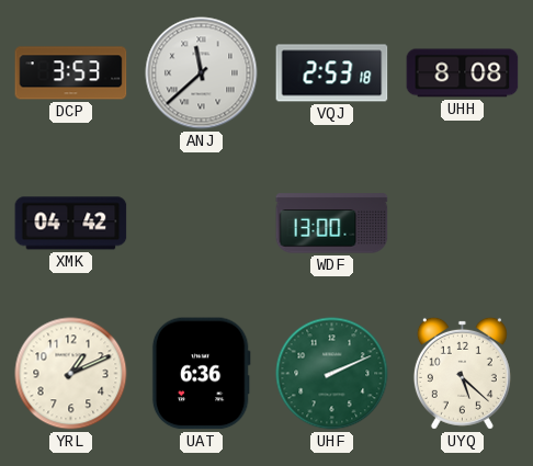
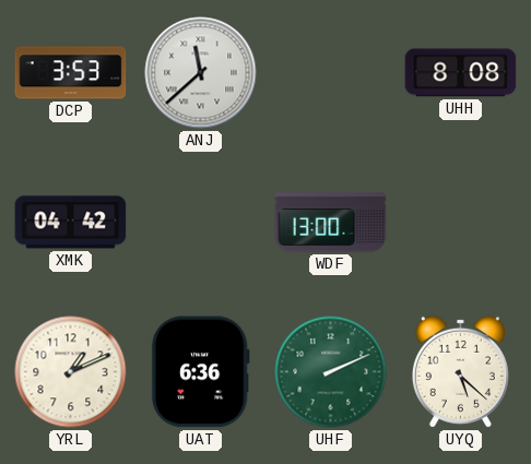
VQJ: 2:53 -> none (332, 73)
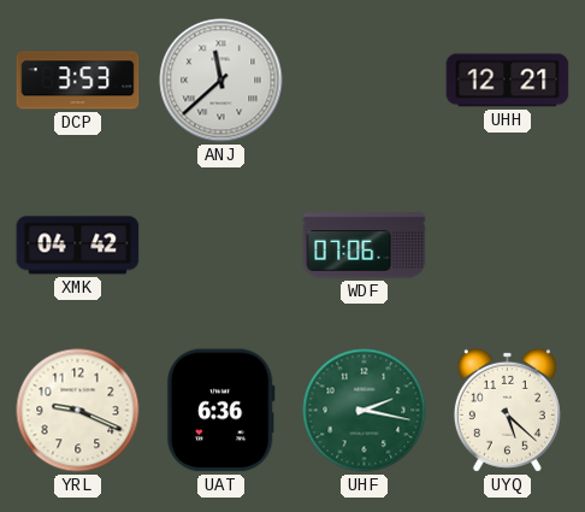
UHH: 8:08 -> 12:21 (508, 81)
WDF: 13:00 -> 07:06 (365, 246)
YRL: 1:11 -> 9:19 (78, 411)
UHF: 2:11 -> 2:17 (365, 411)
